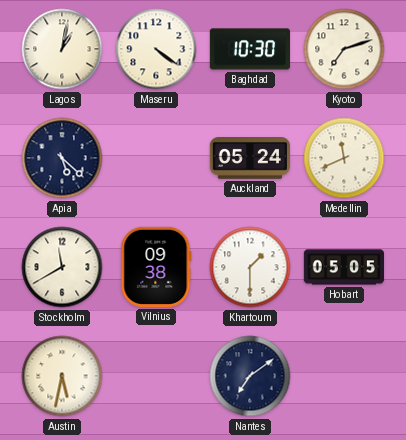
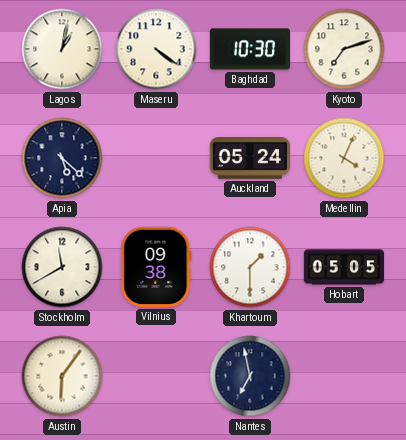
Medellin: 11:41 -> 4:04 (344, 158)
Austin: 5:32 -> 6:06 (62, 376)
Nantes: 7:09 -> 6:58 (250, 376)
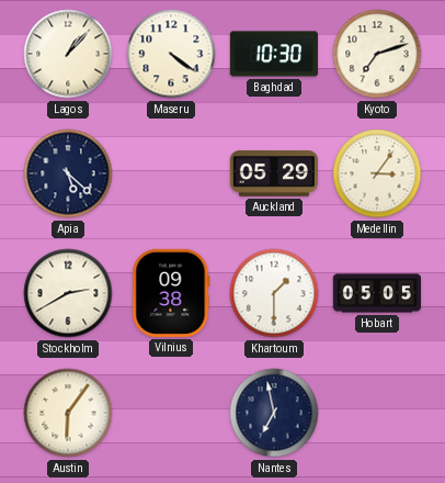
Lagos: 1:02 -> 1:07 (68, 54)
Auckland: 05:24 -> 05:29 (273, 175)
Medellin: 4:04 -> 3:06 (377, 173)
Stockholm: 11:40 -> 2:40 (68, 293)
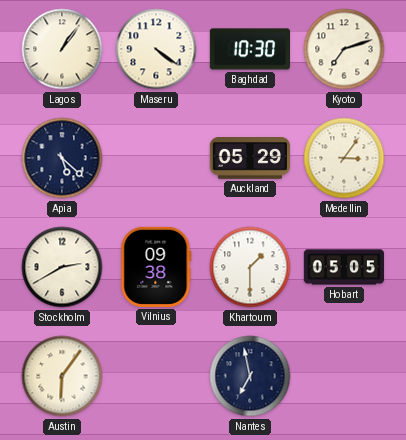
Lagos: 1:07 -> 1:06 (62, 49)
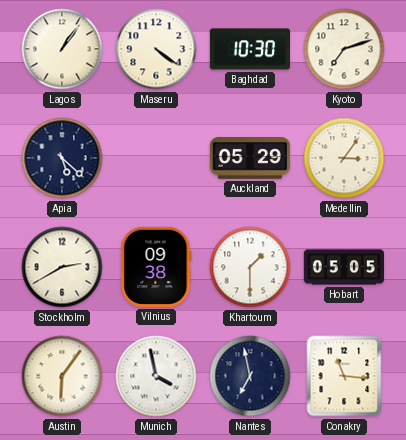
Munich: none -> 3:58 (156, 376)
Conakry: none -> 11:16 (344, 376)
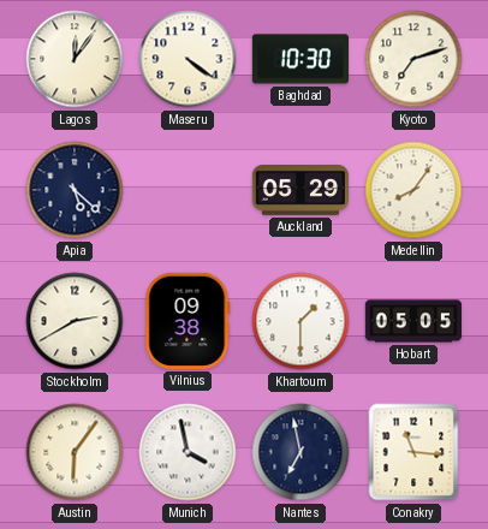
Lagos: 1:06 -> 12:06 (75, 59)
Medellin: 3:06 -> 8:06 (413, 190)
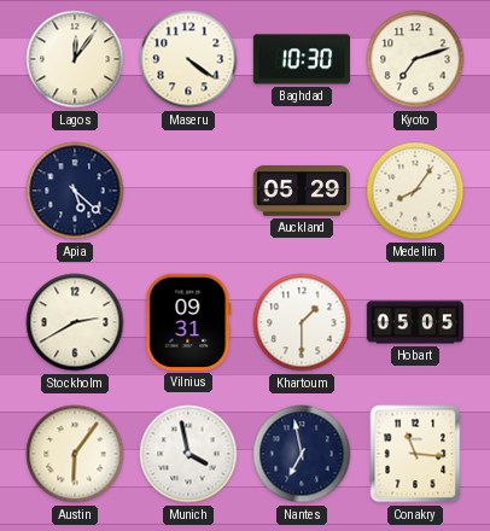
Vilnius: 09:38 -> 09:31 (188, 322)
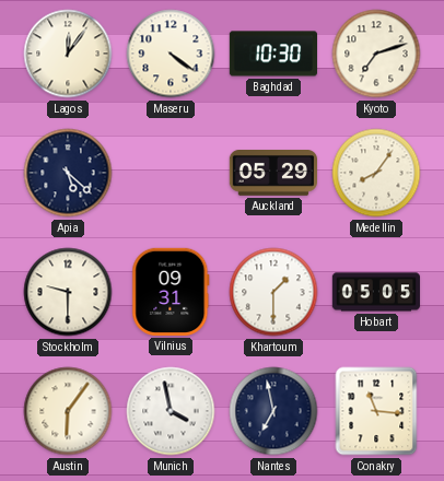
Stockholm: 2:40 -> 9:30 (68, 292)
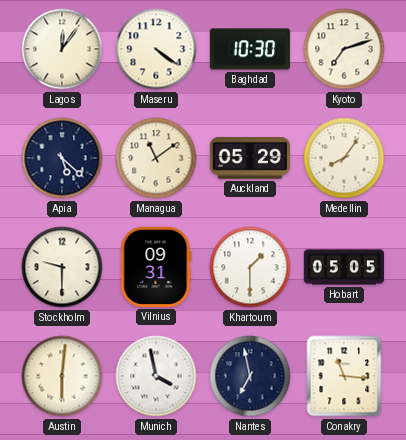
Managua: none -> 11:09 (156, 158)
Austin: 6:06 -> 6:01 (62, 376)
